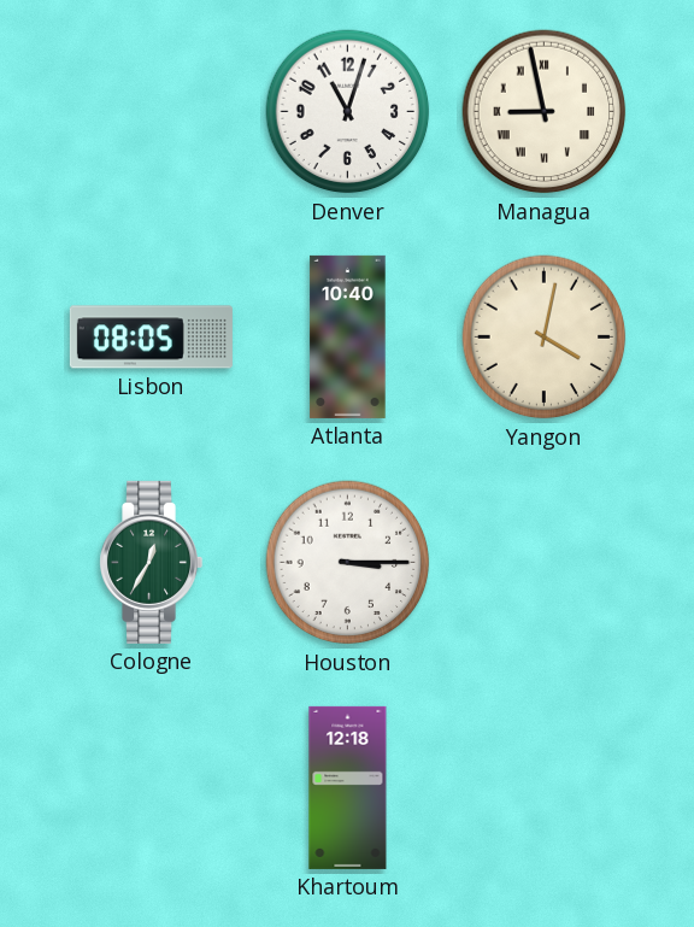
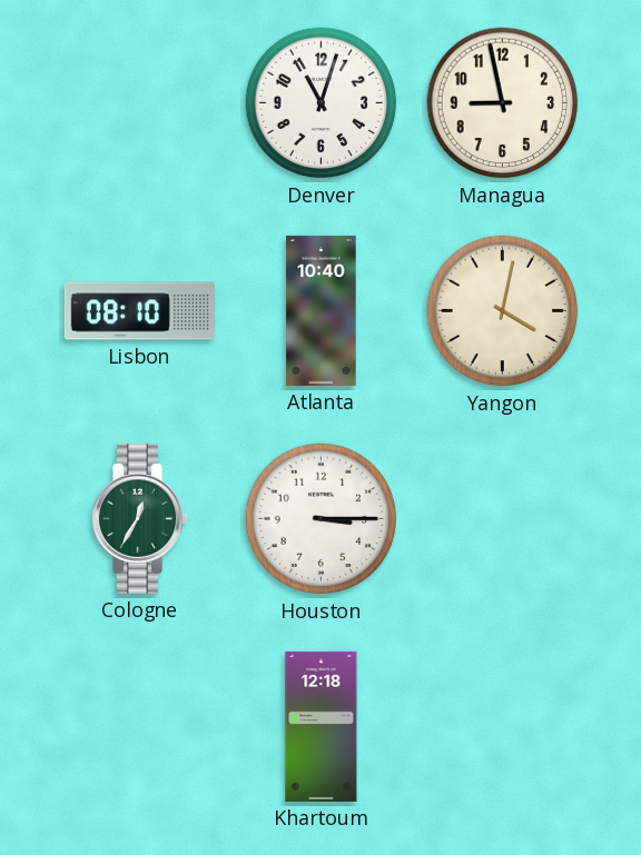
Managua numerals: Roman -> Arabic (503, 103)
Lisbon: 08:05 -> 08:10 (139, 311)
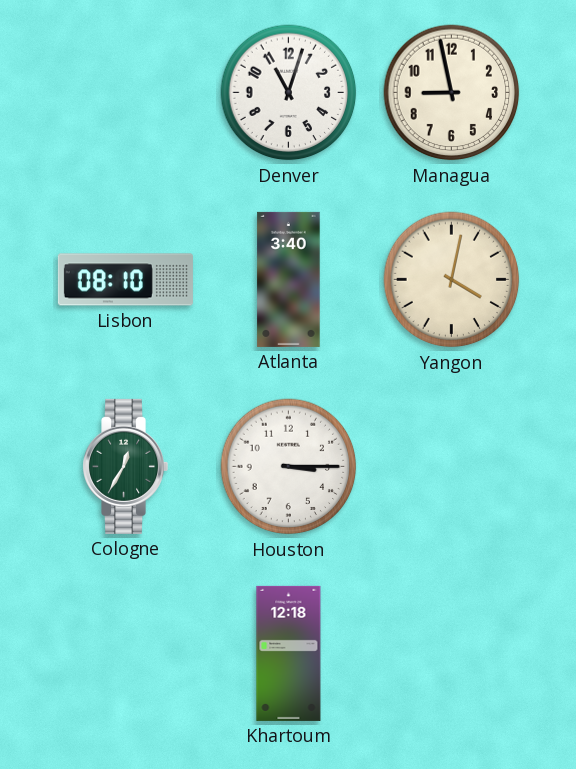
Atlanta: 10:40 -> 3:40 (289, 279)
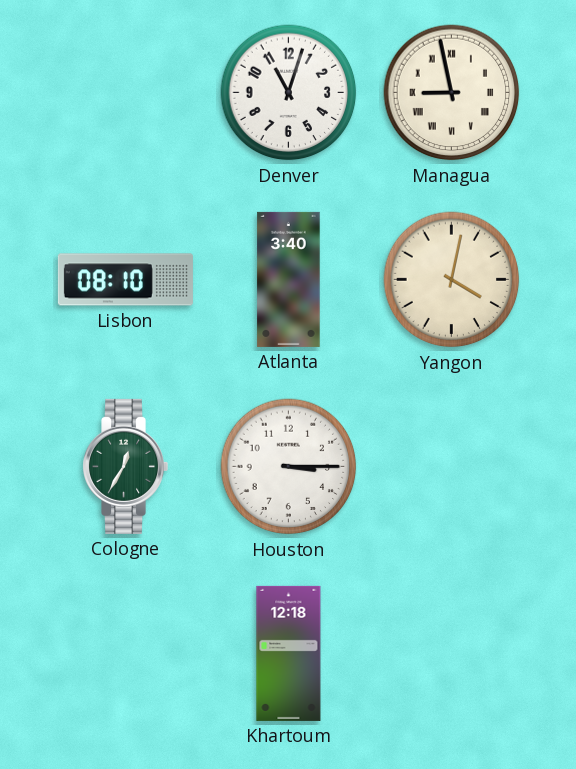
Managua numerals: Arabic -> Roman (452, 93)
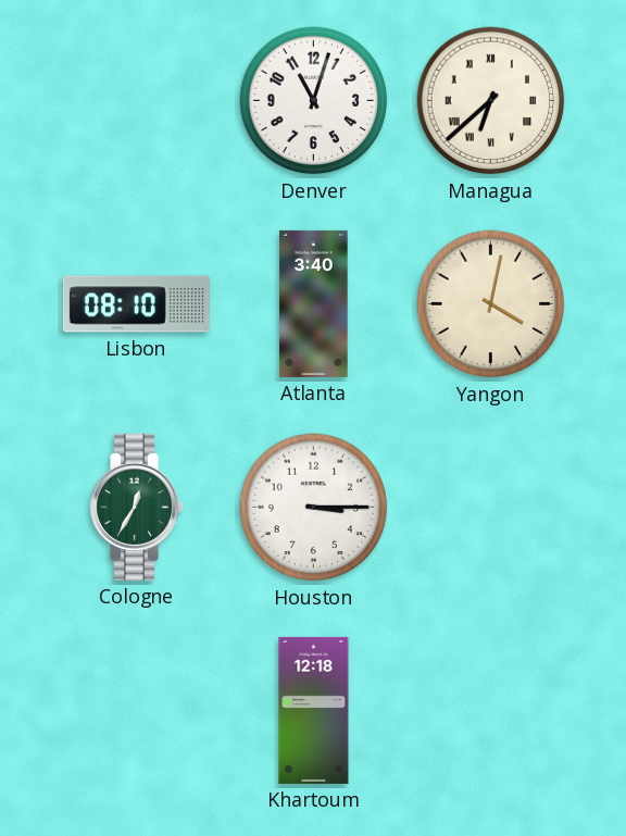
Managua: 8:58 -> 6:38 (491, 101)
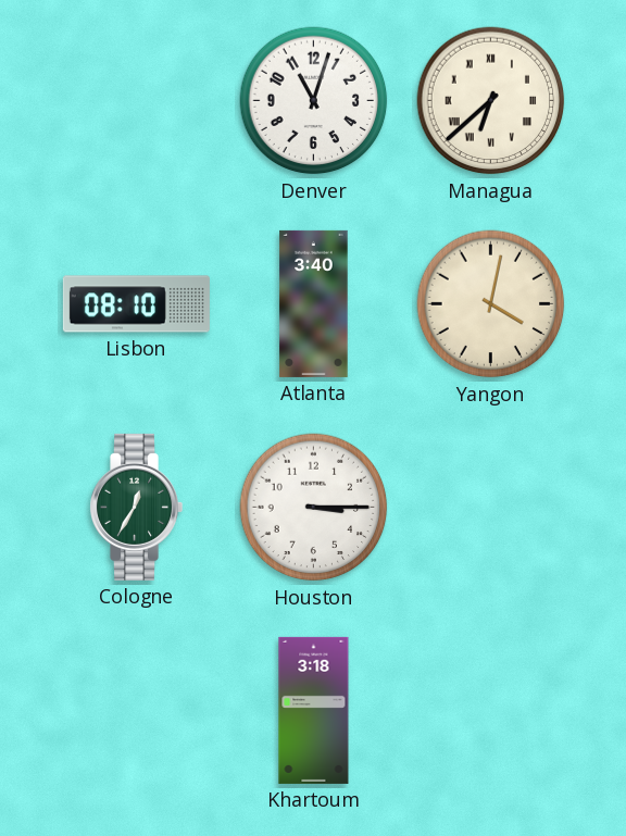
Khartoum: 12:18 -> 3:18 (314, 710)
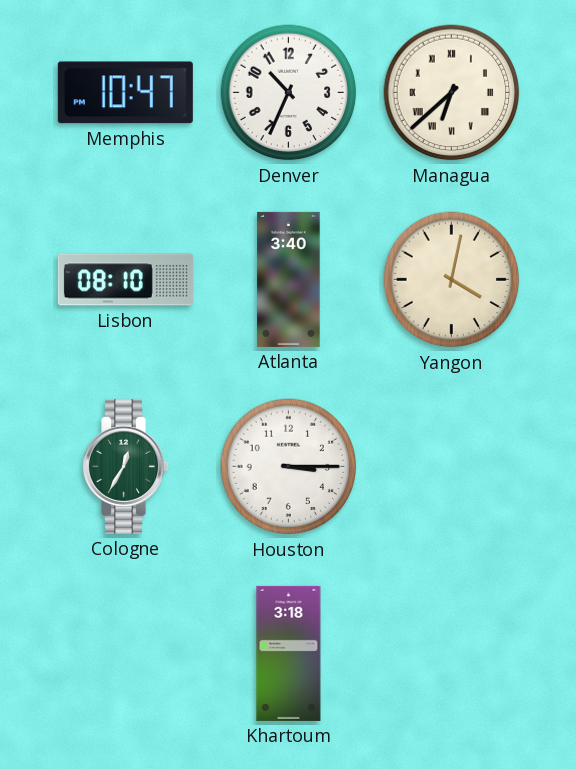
Memphis: none -> 10:47 (125, 93)
Denver: 11:03 -> 10:34 (289, 93)
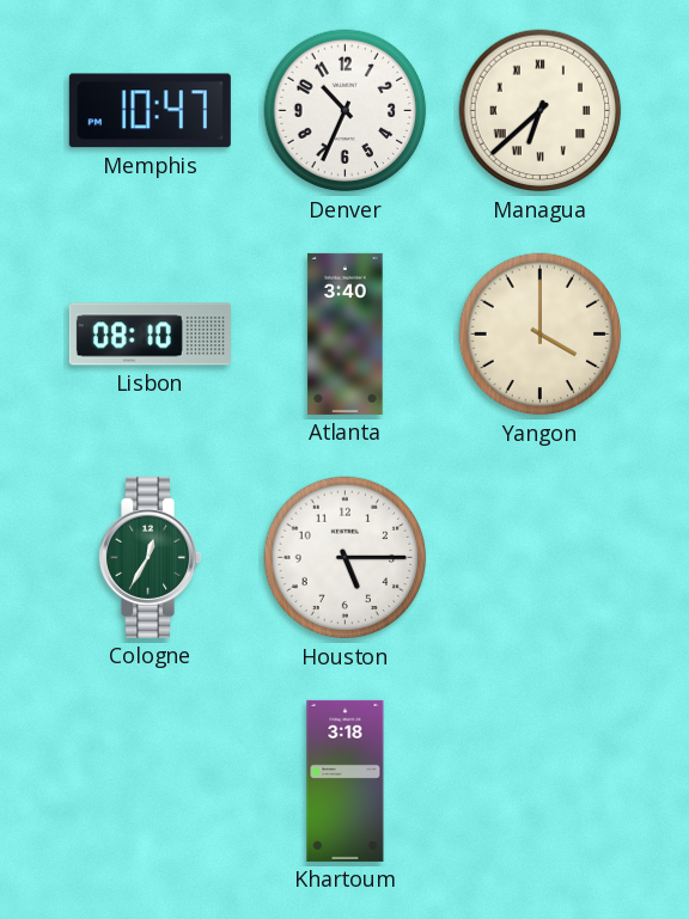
Yangon: 4:02 -> 4:00 (541, 335)
Houston: 3:15 -> 5:15 (346, 558)
